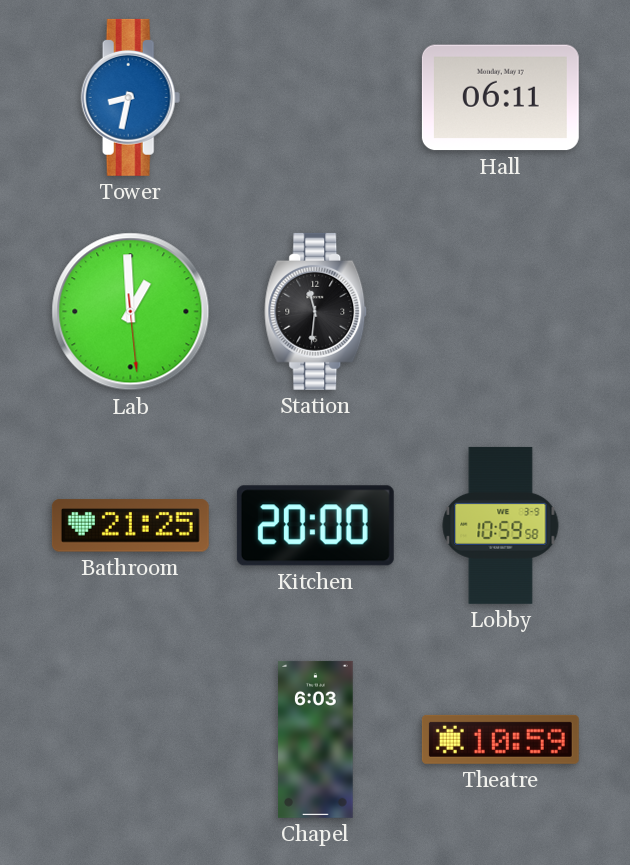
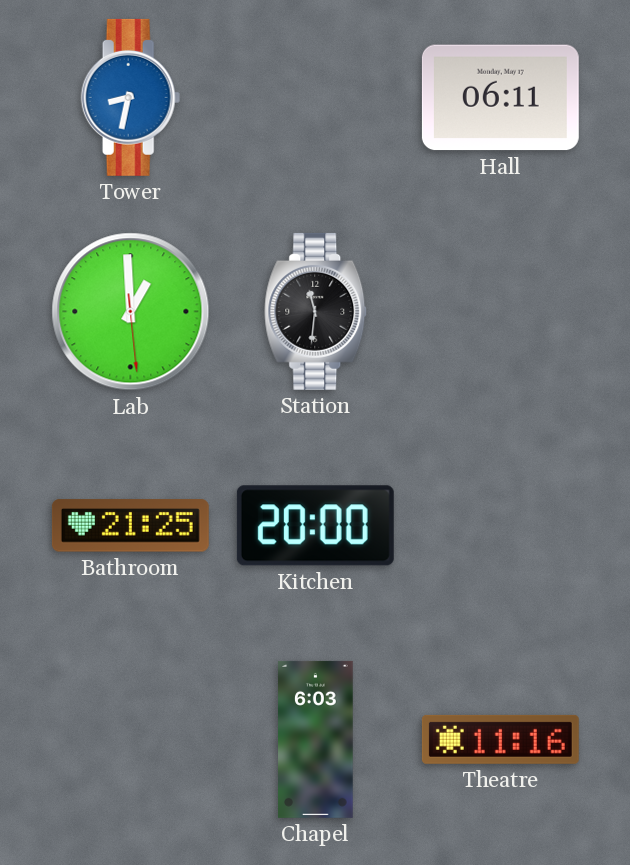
Lobby: 10:59 -> none (501, 525)
Theatre: 10:59 -> 11:16 (500, 739)
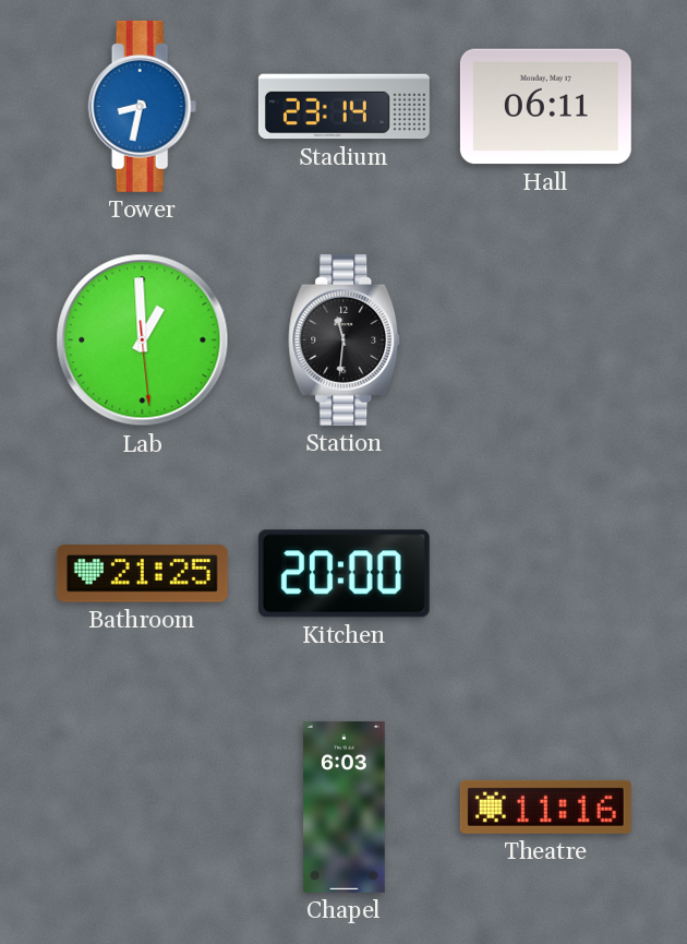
Stadium: none -> 23:14 (343, 107)
